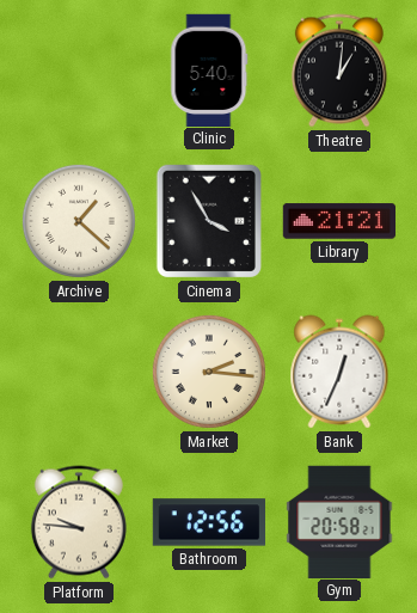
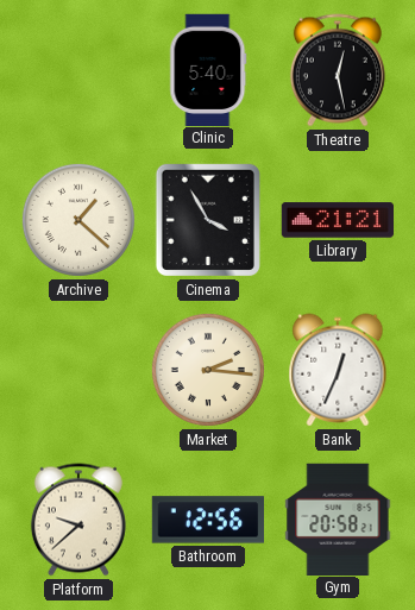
Theatre: 1:01 -> 12:28 (338, 70)
Platform: 9:46 -> 9:38 (78, 520)
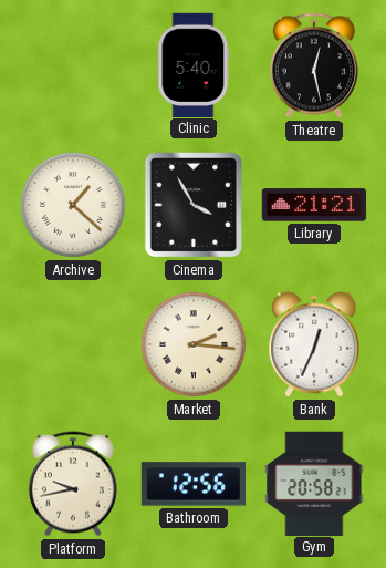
Platform: 9:38 -> 9:43 (73, 484)
